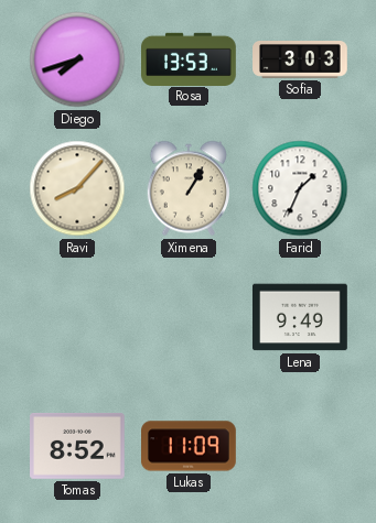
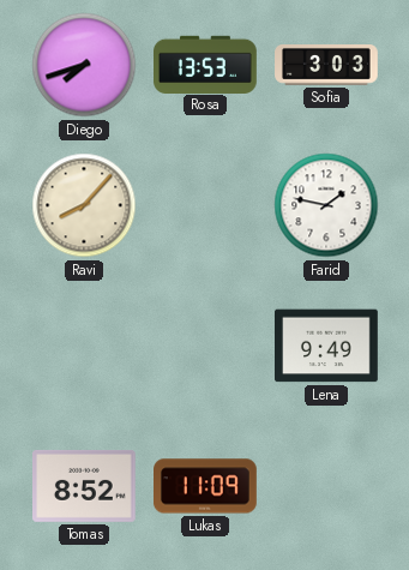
Ximena: 1:05 -> none (187, 188)
Farid: 1:34 -> 1:47 (326, 205)
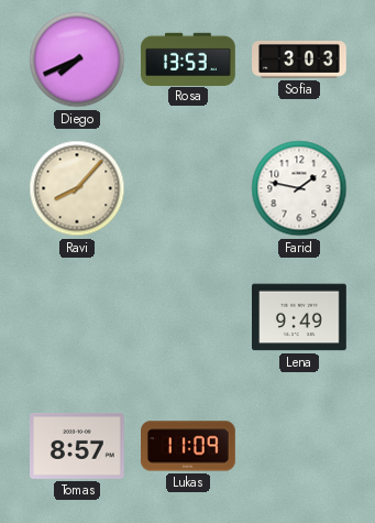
Diego: 7:42 -> 7:41 (77, 59)
Tomas: 8:52 -> 8:57 (78, 446)
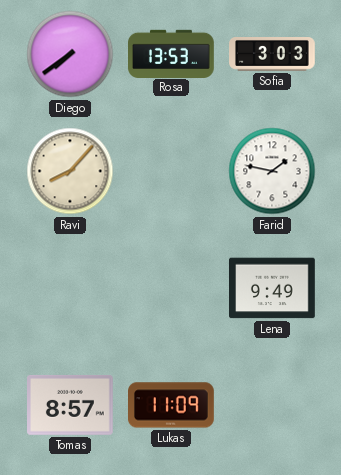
Diego: 7:41 -> 7:39 (70, 54)
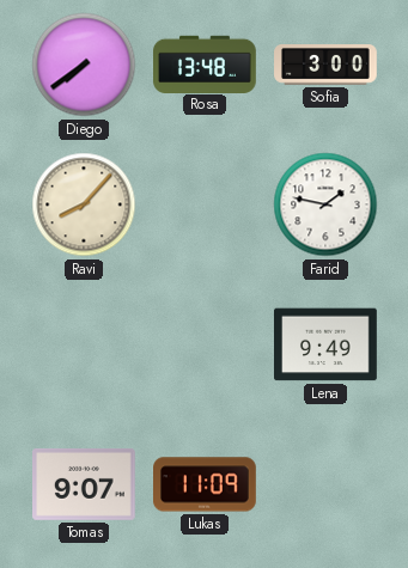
Rosa: 13:53 -> 13:48 (206, 63)
Sofia: 3:03 -> 3:00 (325, 66)
Tomas: 8:57 -> 9:07 (85, 484)
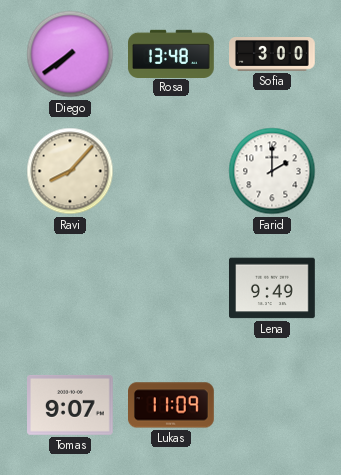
Farid: 1:47 -> 2:00 (272, 171)
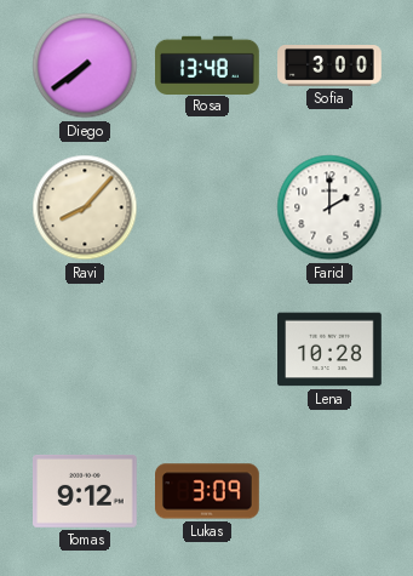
Lena: 9:49 -> 10:28 (331, 349)
Tomas: 9:07 -> 9:12 (86, 491)
Lukas: 11:09 -> 3:09 (208, 491)
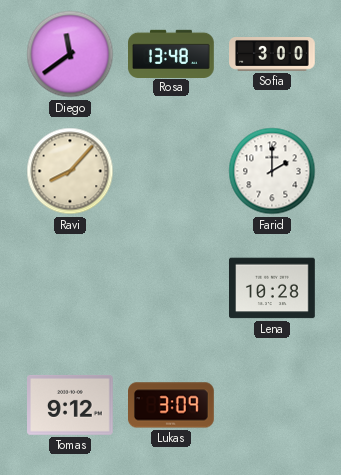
Diego: 7:39 -> 11:39 (70, 54)
